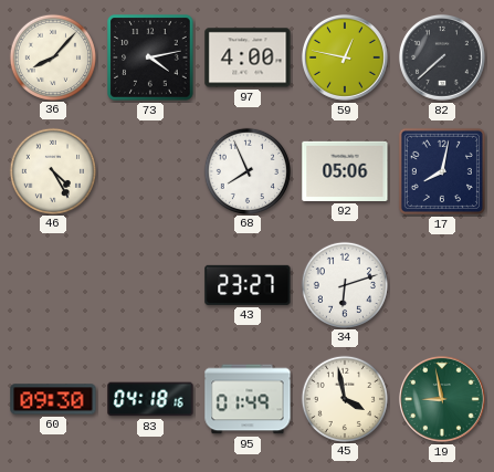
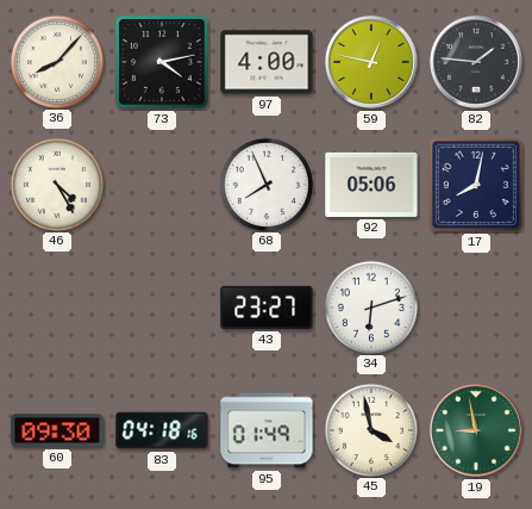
82: 7:38 -> 1:46 (476, 62)
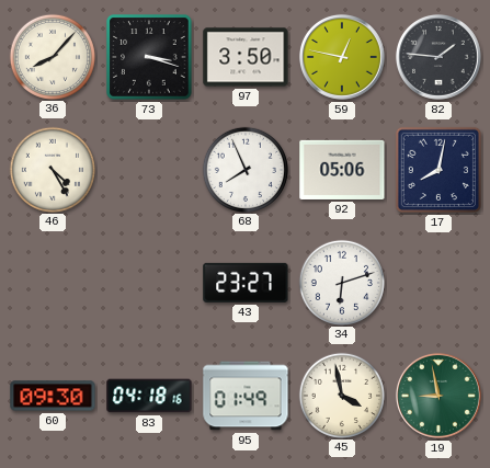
73: 4:13 -> 3:18 (149, 57)
97: 4:00 -> 3:50 (246, 57)
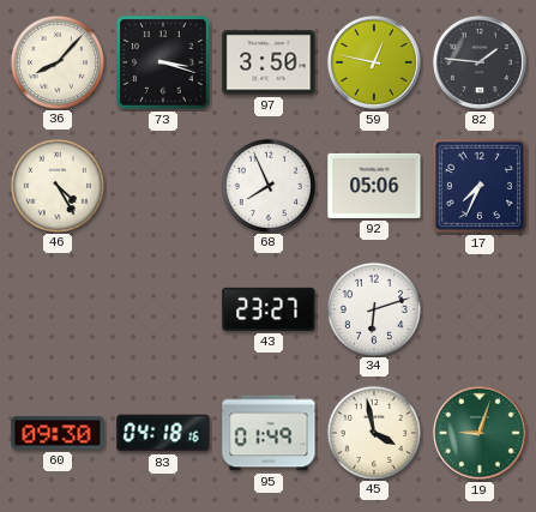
17: 8:02 -> 7:34 (480, 186)
19: 8:58 -> 9:03 (480, 433)
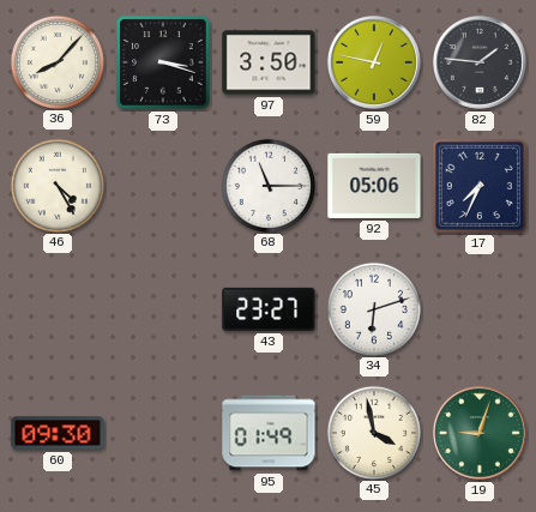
68: 7:56 -> 11:15 (267, 185)
83: 04:18 -> none (163, 433)
